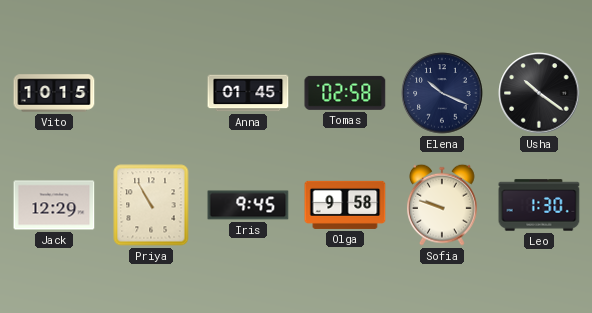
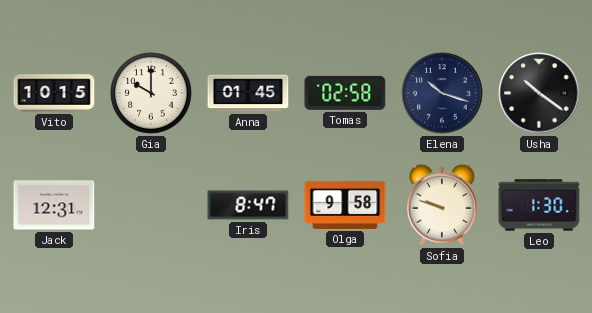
Gia: none -> 10:00 (151, 93)
Elena: 10:19 -> 10:18 (442, 93)
Jack: 12:29 -> 12:31 (54, 205)
Priya: 10:55 -> none (151, 205)
Iris: 9:45 -> 8:47 (248, 205)
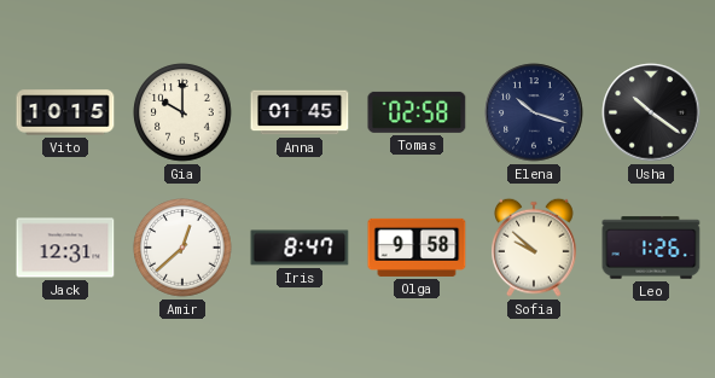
Amir: none -> 12:38 (182, 248)
Sofia: 9:48 -> 9:52 (535, 248)
Leo: 1:30 -> 1:26 (651, 248)
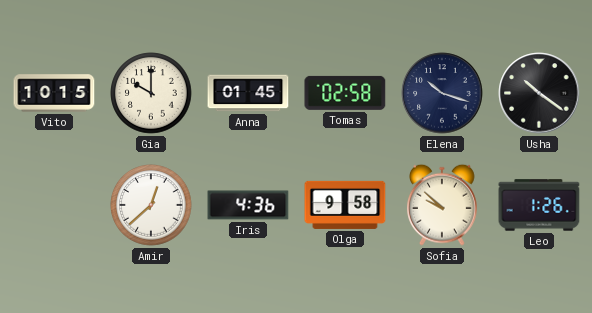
Jack: 12:31 -> none (65, 248)
Iris: 8:47 -> 4:36 (248, 205)
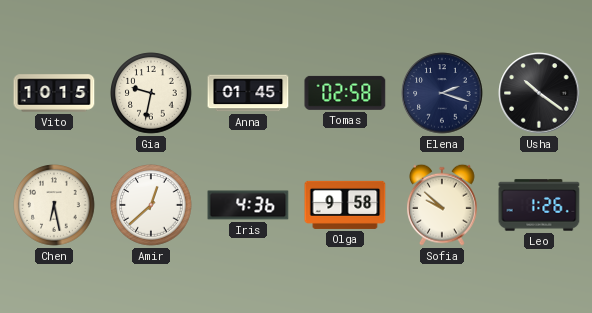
Gia: 10:00 -> 9:32 (151, 93)
Elena: 10:18 -> 2:18 (442, 93)
Chen: none -> 6:28 (54, 205)
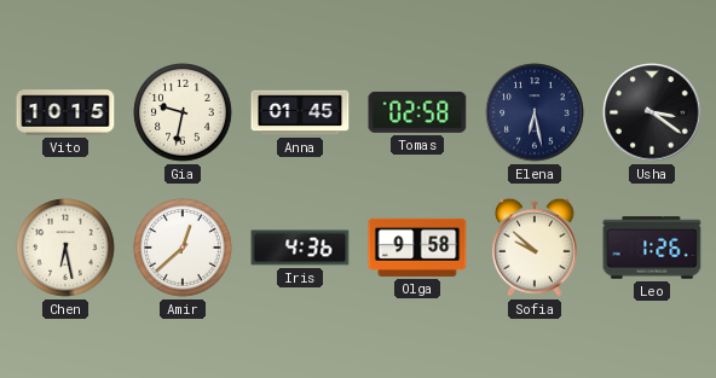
Elena: 2:18 -> 6:28 (535, 112)
Usha: 10:21 -> 3:21 (652, 112)
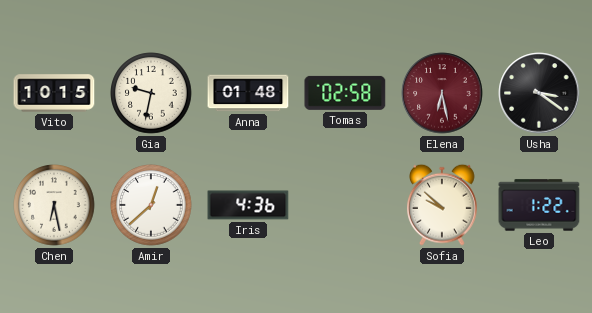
Anna: 01:45 -> 01:48 (248, 93)
Elena dial: navy -> burgundy (442, 93)
Olga: 9:58 -> none (417, 248)
Leo: 1:26 -> 1:22 (539, 205)
